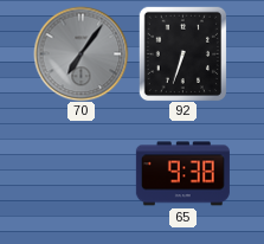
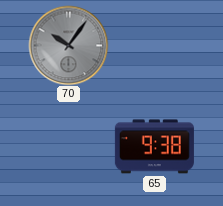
70: 7:06 -> 10:06 (68, 45)
92: 6:33 -> none (182, 53)
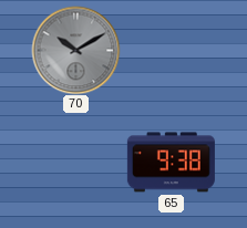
70: 10:06 -> 10:10 (75, 50)
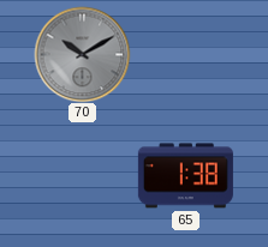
65: 9:38 -> 1:38 (185, 176)
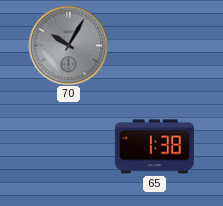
70: 10:10 -> 10:05 (68, 45)
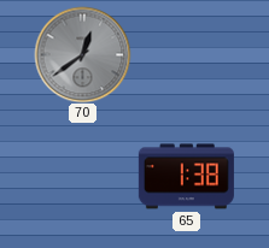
70: 10:05 -> 12:39 (82, 54)
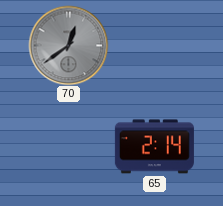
65: 1:38 -> 2:14 (154, 147)
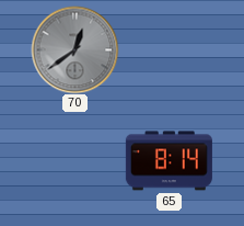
65: 2:14 -> 8:14 (169, 161)
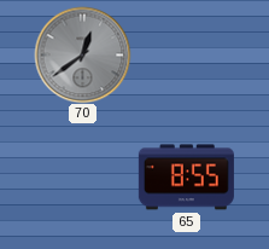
65: 8:14 -> 8:55 (186, 178)
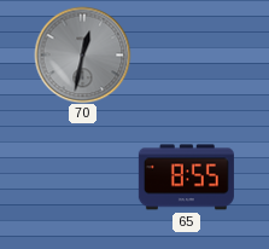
70: 12:39 -> 12:32 (82, 54)
